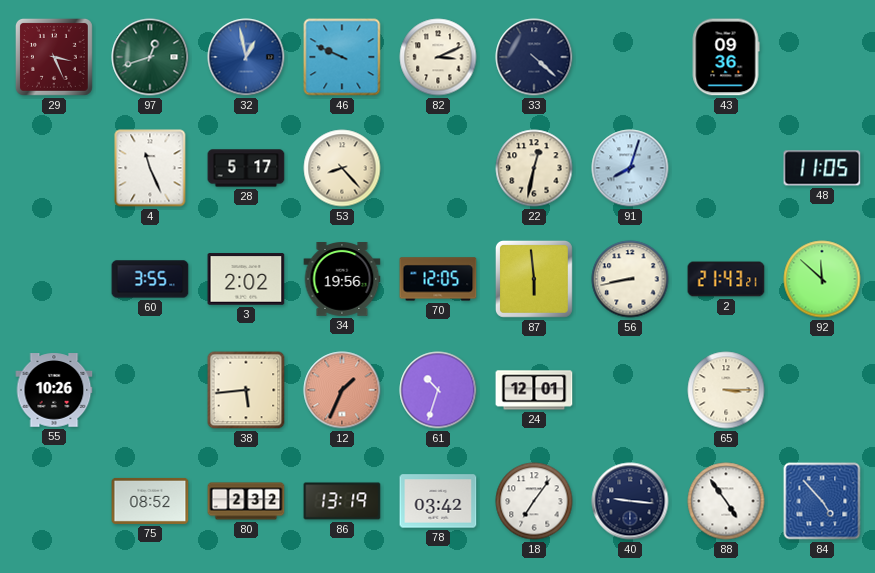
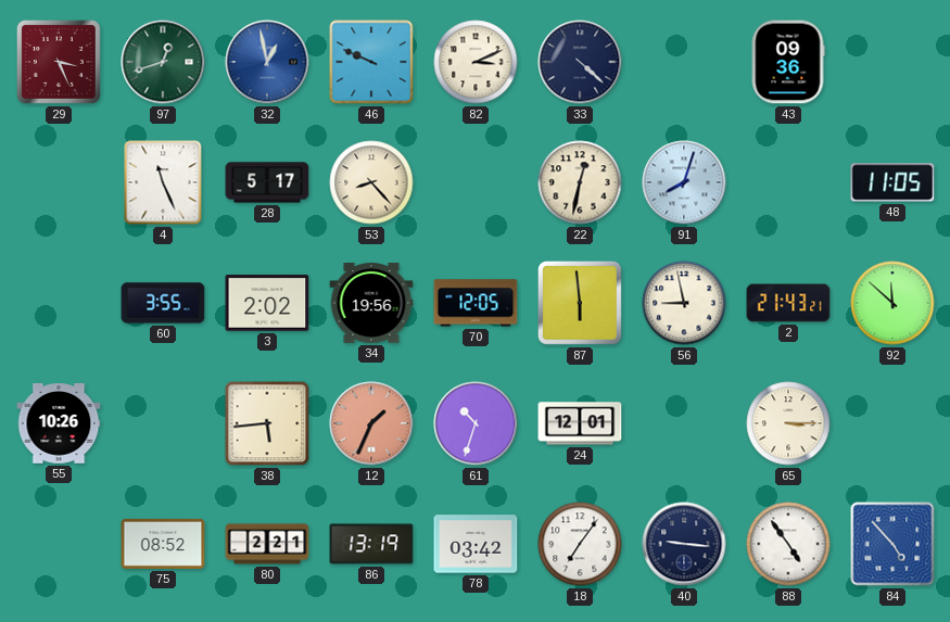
56: 8:43 -> 8:58 (684, 303)
80: 2:32 -> 2:21 (267, 544)
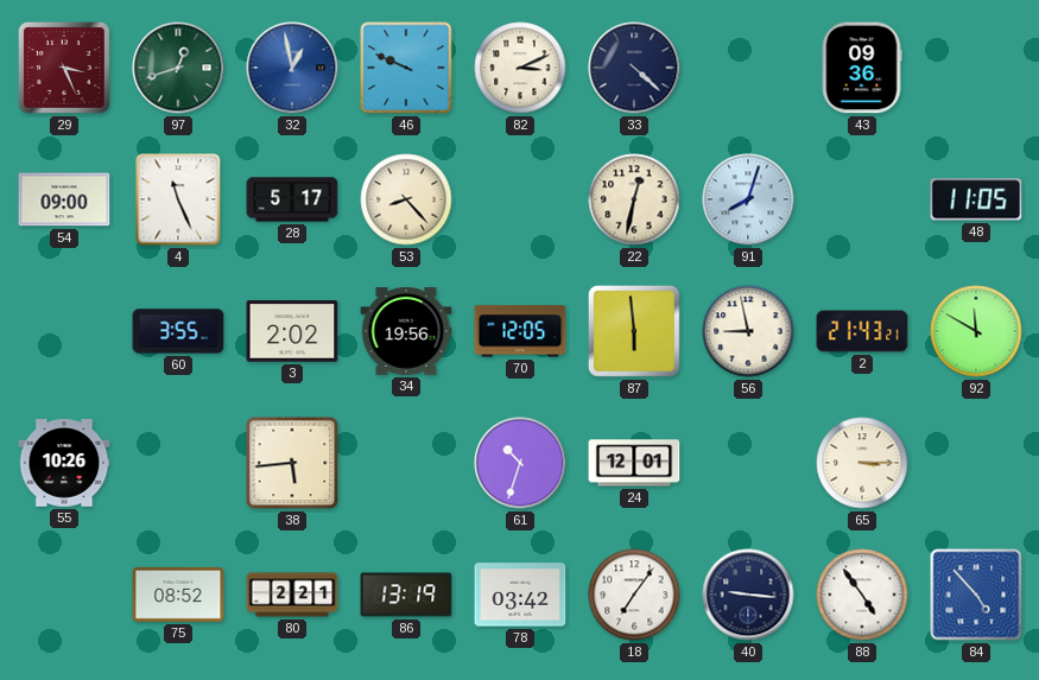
54: none -> 09:00 (64, 199)
92: 11:52 -> 11:50 (976, 331)
12: 1:34 -> none (371, 423)
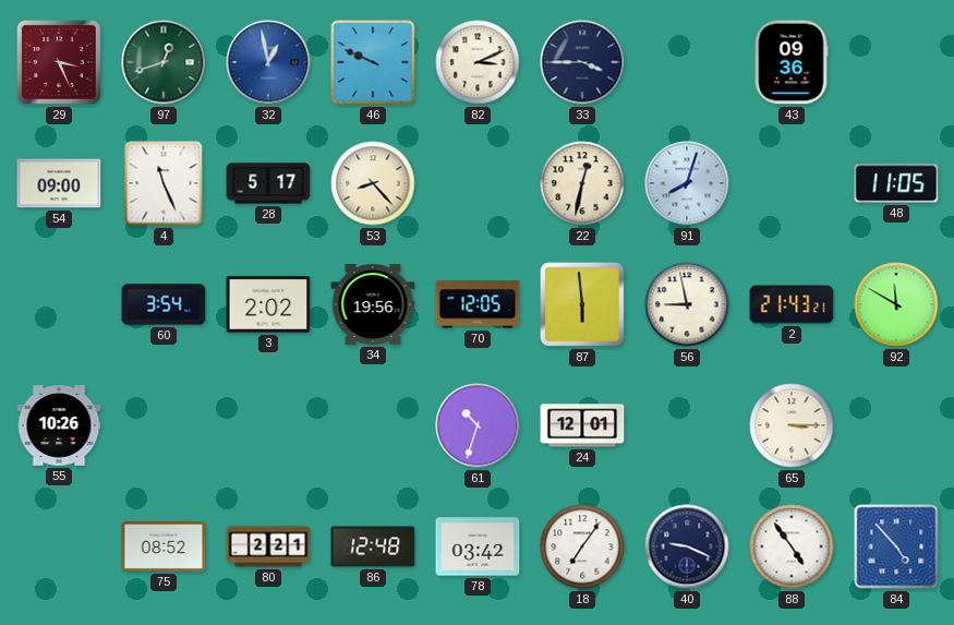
33: 4:22 -> 3:45 (582, 62)
60: 3:55 -> 3:54 (164, 304)
38: 5:44 -> none (292, 463)
86: 13:19 -> 12:48 (373, 546)
40: 9:16 -> 9:19 (687, 546)
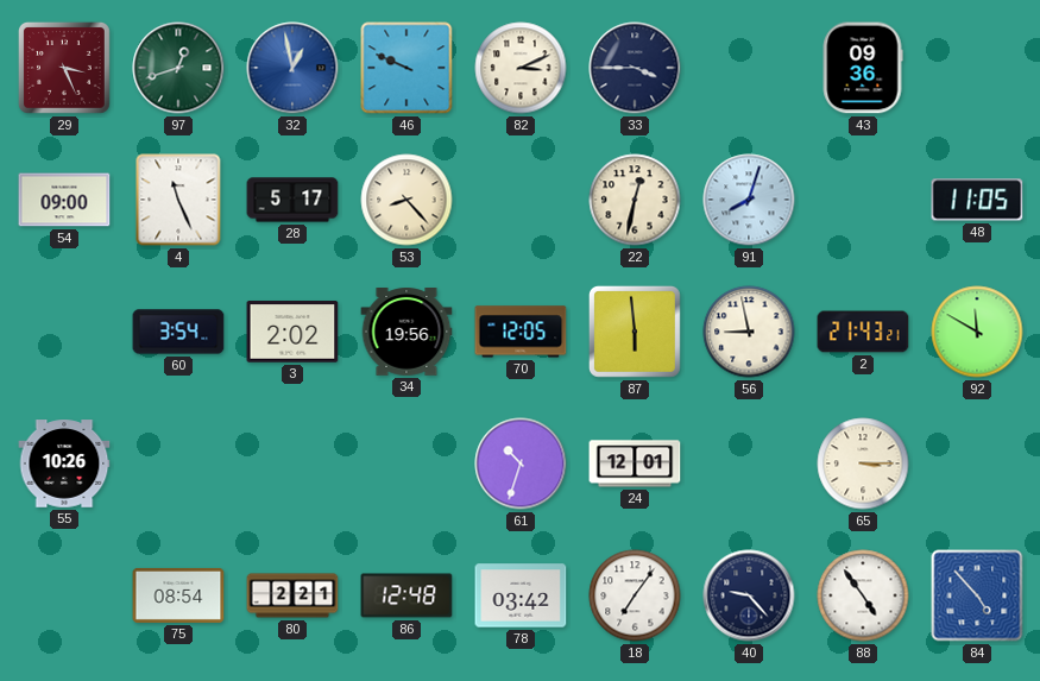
75: 08:52 -> 08:54 (178, 595)
40: 9:19 -> 9:23 (749, 595)
